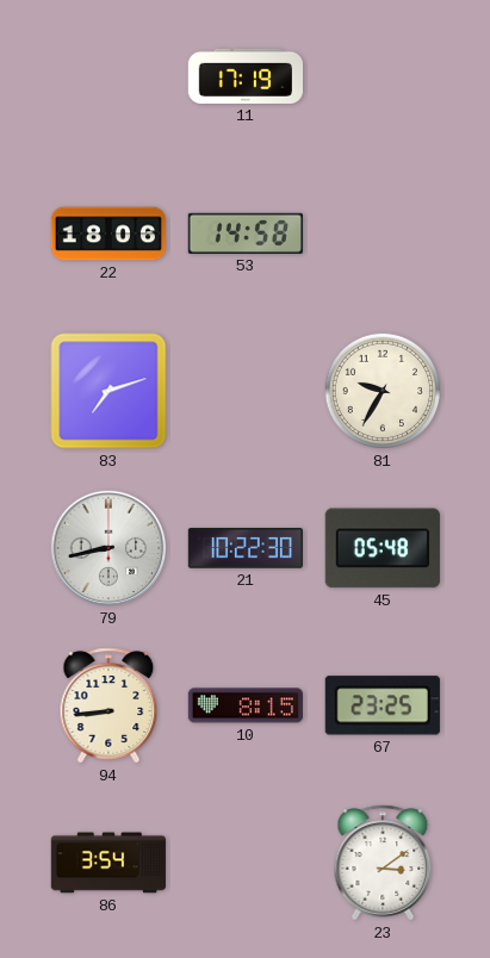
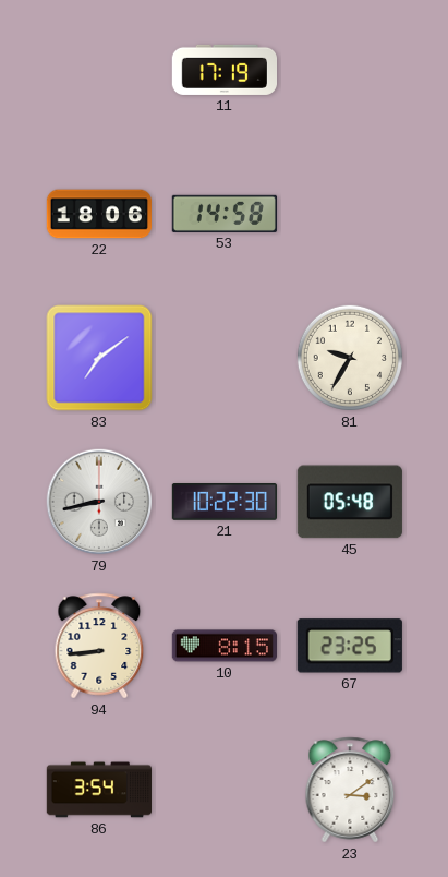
83: 7:12 -> 7:09 (99, 358)
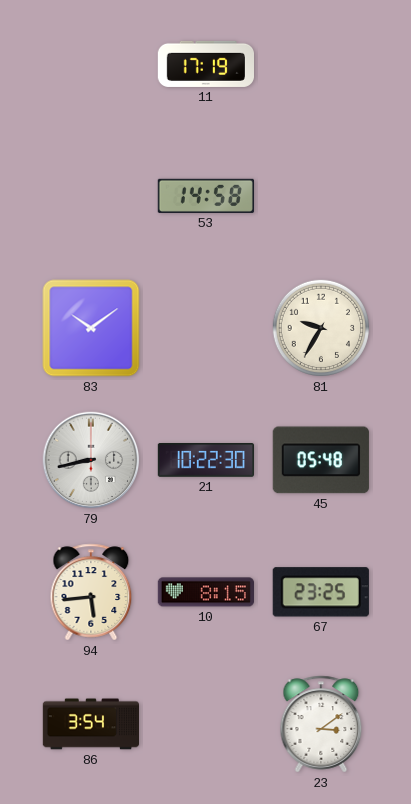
22: 18:06 -> none (98, 214)
83: 7:09 -> 10:09 (91, 328)
94: 8:44 -> 5:44 (91, 592)
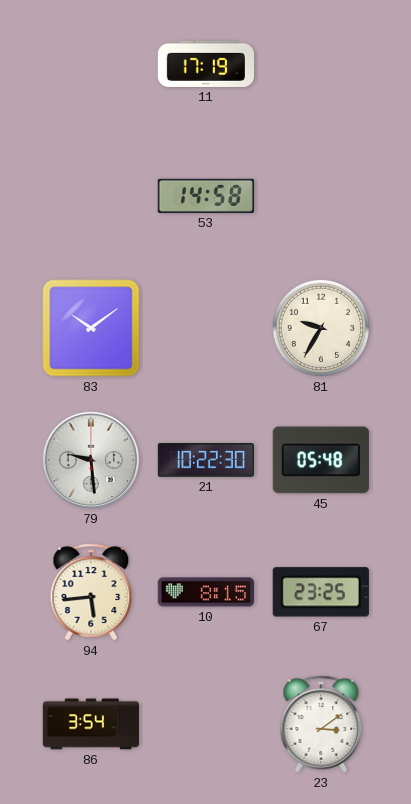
79: 8:43 -> 9:29 (91, 460)
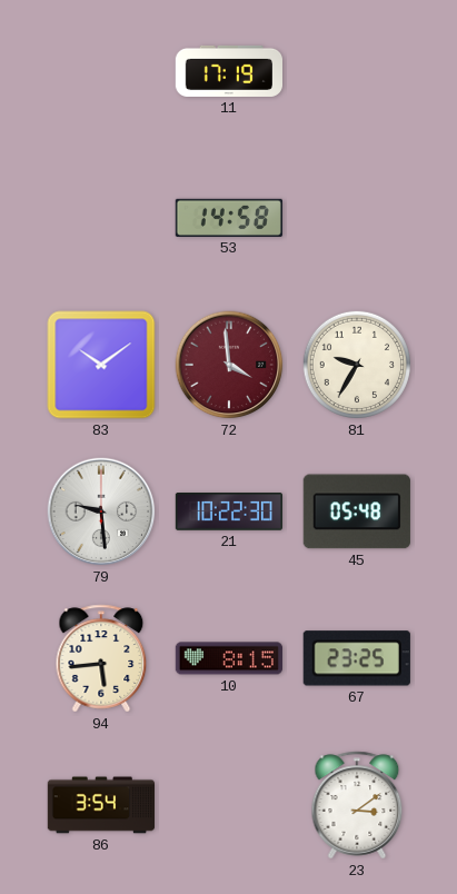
72: none -> 3:59 (229, 365)
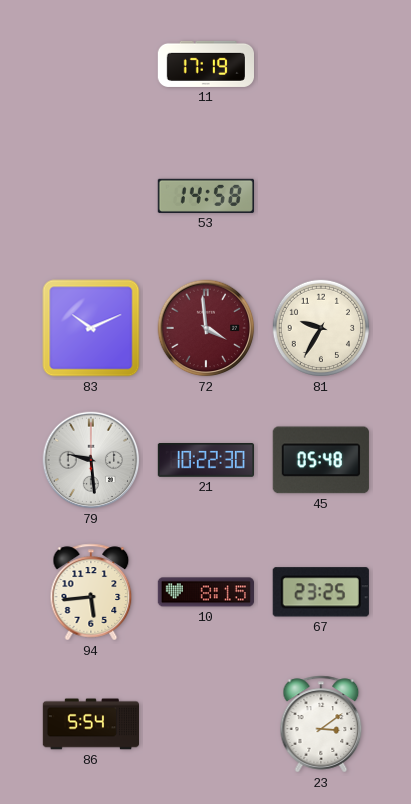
83: 10:09 -> 10:11 (91, 328)
86: 3:54 -> 5:54 (90, 724)
